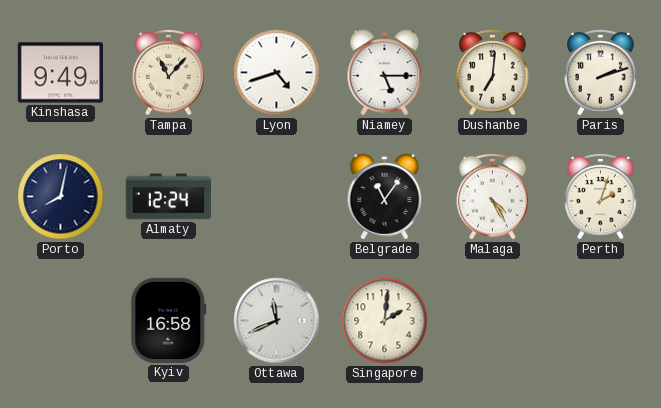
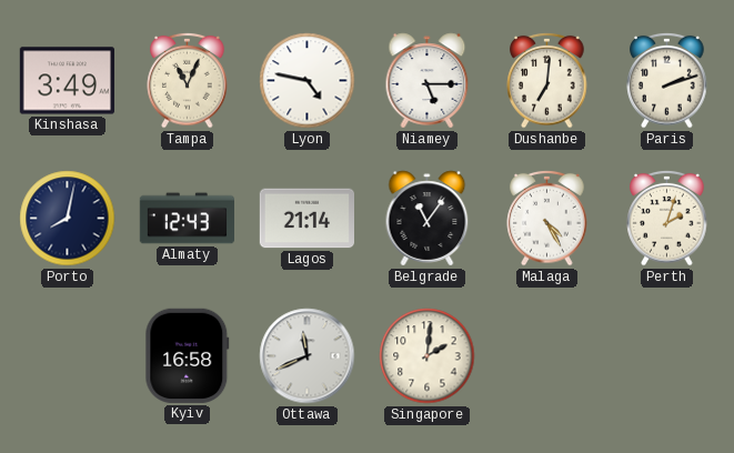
Kinshasa: 9:49 -> 3:49 (67, 81)
Tampa: 11:07 -> 11:04 (188, 80)
Lyon: 4:42 -> 4:47 (308, 81)
Almaty: 12:24 -> 12:43 (187, 219)
Lagos: none -> 21:14 (306, 219)
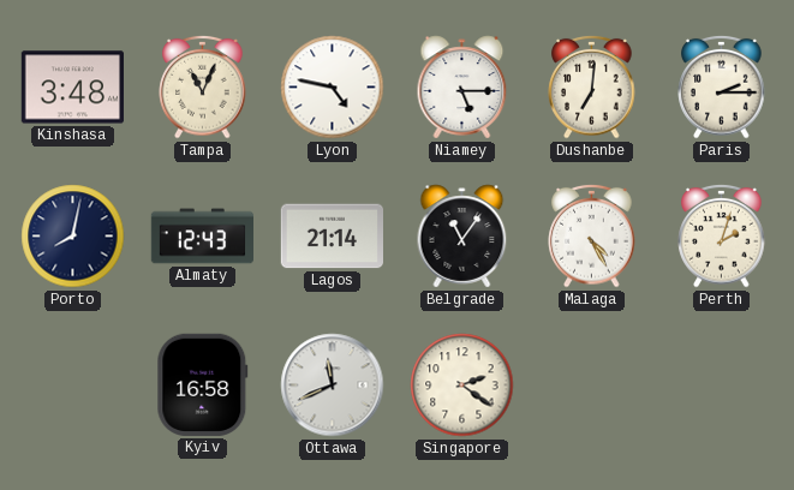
Kinshasa: 3:49 -> 3:48 (72, 88)
Paris: 2:12 -> 2:15 (722, 86)
Singapore: 2:01 -> 2:21 (462, 386)
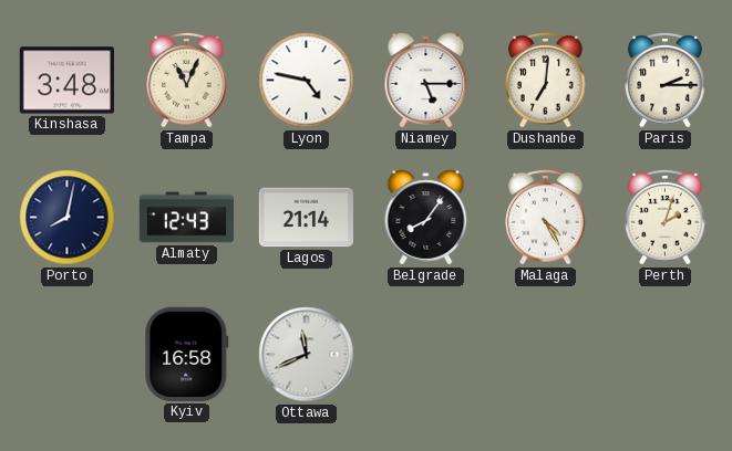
Belgrade: 11:06 -> 8:06 (426, 218)
Singapore: 2:21 -> none (462, 386)
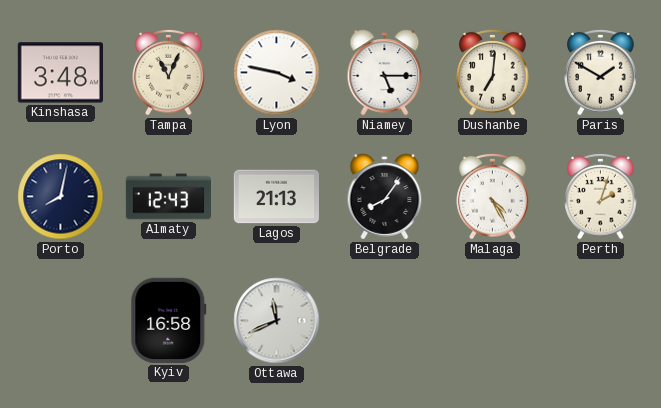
Lyon: 4:47 -> 3:47 (277, 73)
Paris: 2:15 -> 1:50 (601, 72)
Lagos: 21:14 -> 21:13 (276, 197)
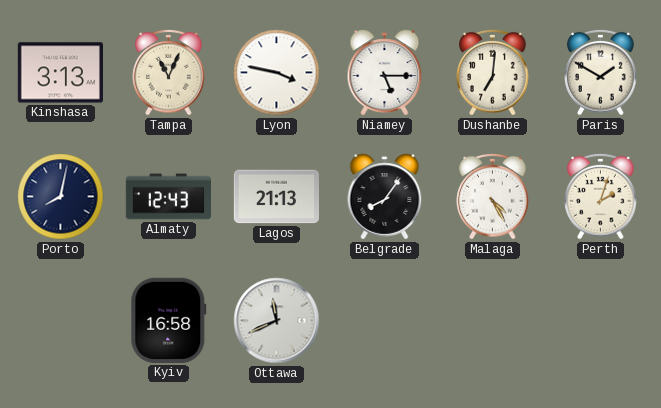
Kinshasa: 3:48 -> 3:13 (60, 73)
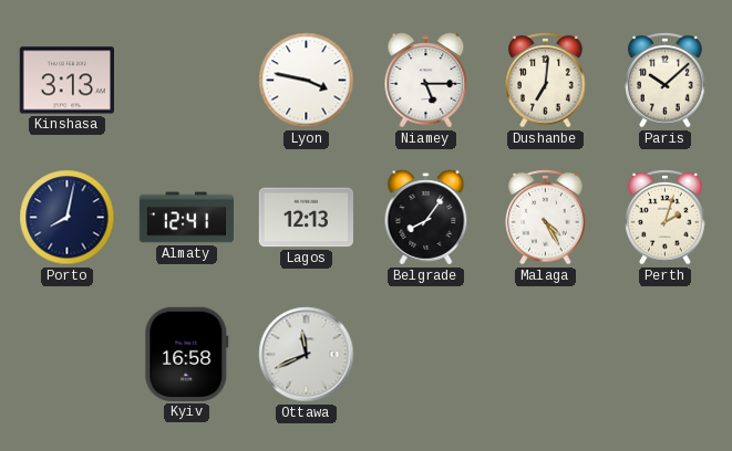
Tampa: 11:04 -> none (169, 72)
Paris: 1:50 -> 10:08 (666, 80)
Almaty: 12:43 -> 12:41 (186, 218)
Lagos: 21:13 -> 12:13 (306, 218)
